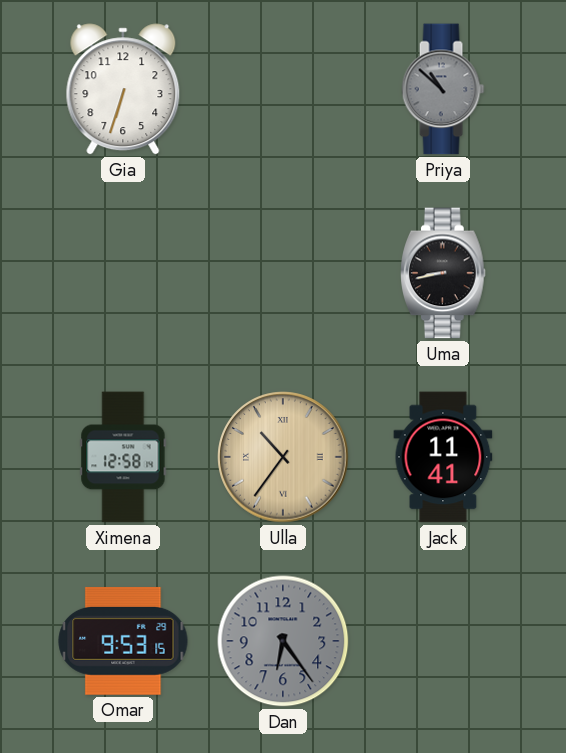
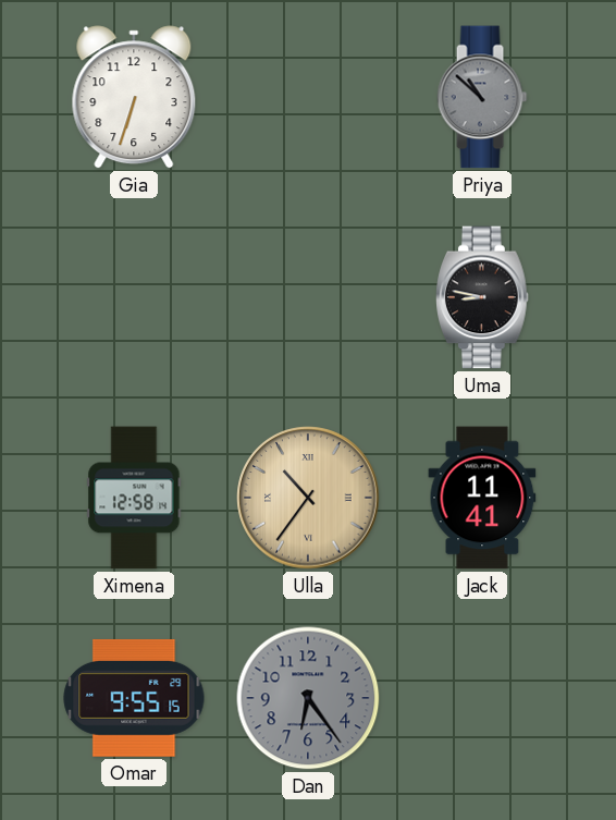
Uma: 8:43 -> 8:47 (482, 297)
Omar: 9:53 -> 9:55 (134, 698)
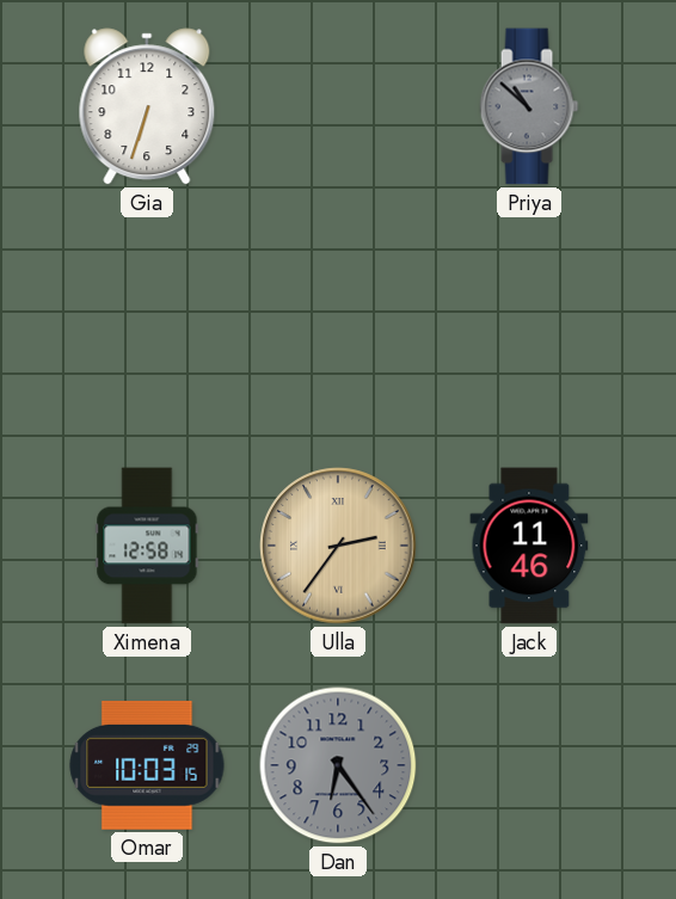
Uma: 8:47 -> none (482, 297)
Ulla: 10:36 -> 2:36 (338, 546)
Jack: 11:41 -> 11:46 (529, 546)
Omar: 9:55 -> 10:03 (147, 765)
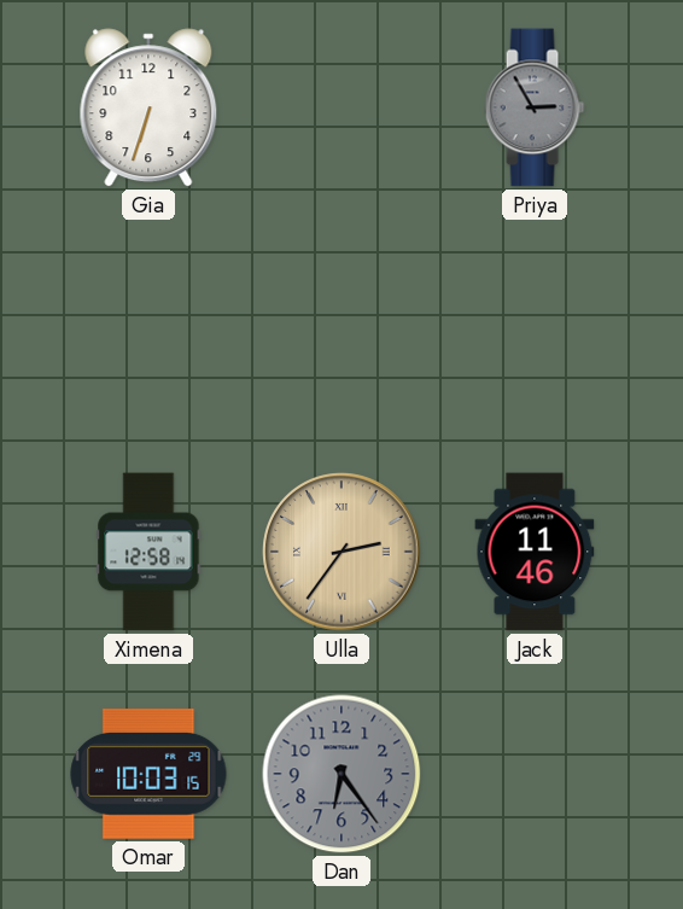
Priya: 10:52 -> 2:55 (535, 107)
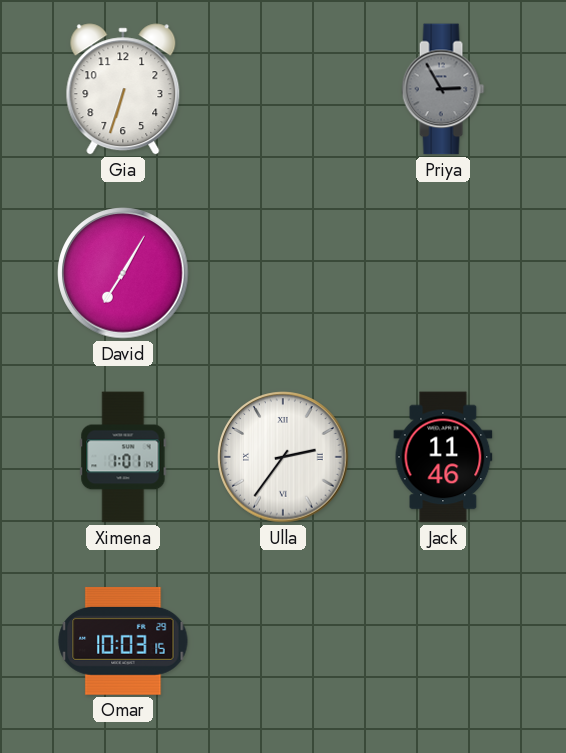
David: none -> 7:05 (123, 273)
Ximena: 12:58 -> 1:01 (123, 457)
Ulla dial: champagne -> white (283, 457)
Dan: 6:24 -> none (341, 774)
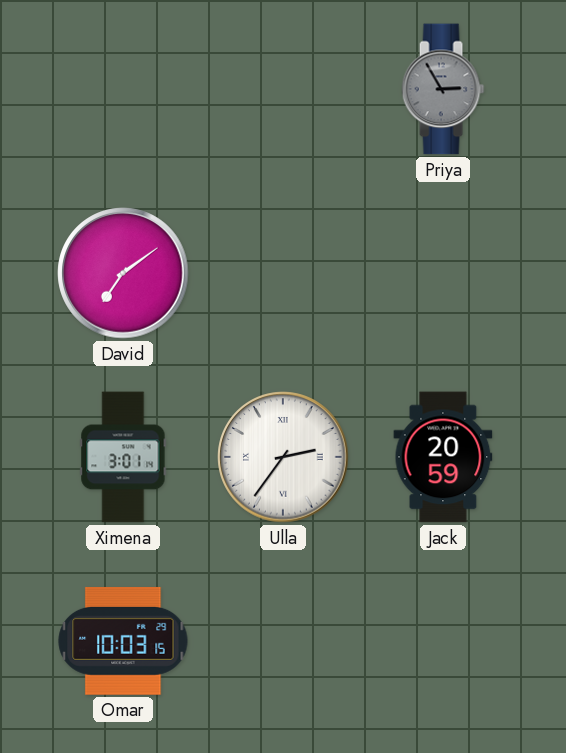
Gia: 6:33 -> none (123, 89)
David: 7:05 -> 7:09 (123, 273)
Ximena: 1:01 -> 3:01 (123, 457)
Jack: 11:46 -> 20:59 (443, 457)
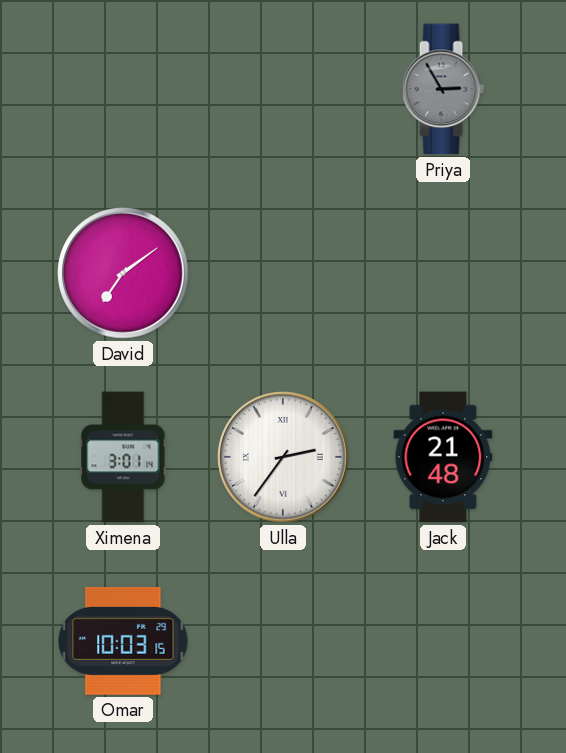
Jack: 20:59 -> 21:48 (443, 457)
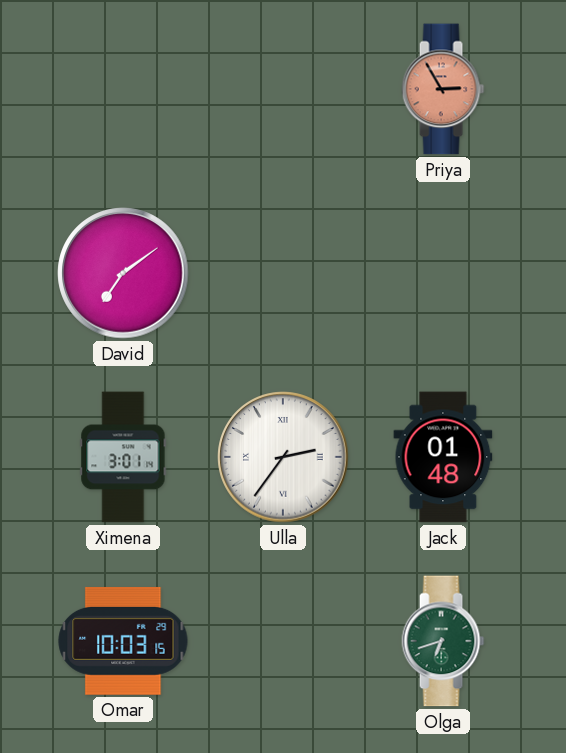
Priya dial: grey -> salmon (443, 89)
Jack: 21:48 -> 01:48 (443, 457)
Olga: none -> 6:42 (443, 641)
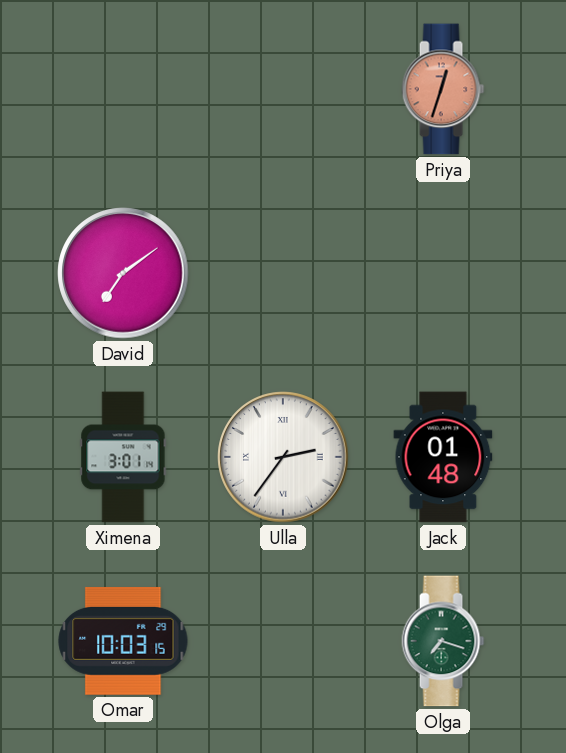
Priya: 2:55 -> 12:33 (443, 89)
Olga: 6:42 -> 7:18 (443, 641)
